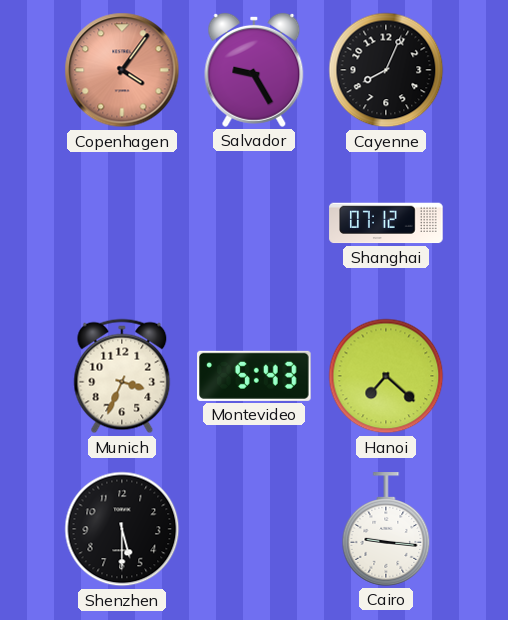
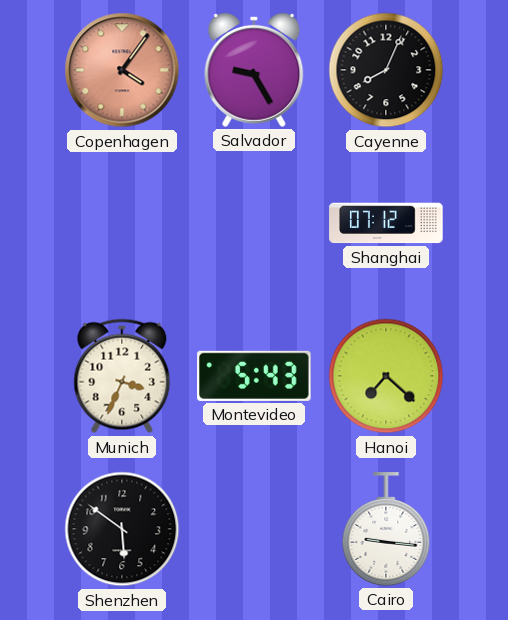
Shenzhen: 5:30 -> 5:51 (122, 529)
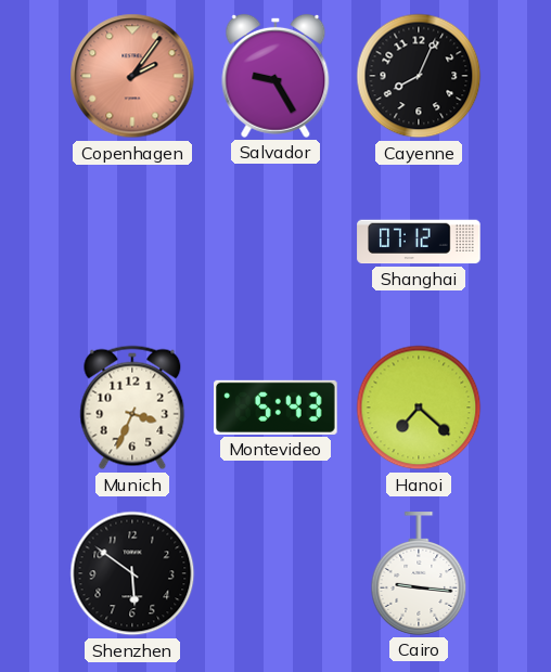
Copenhagen: 4:06 -> 2:06 (132, 76)
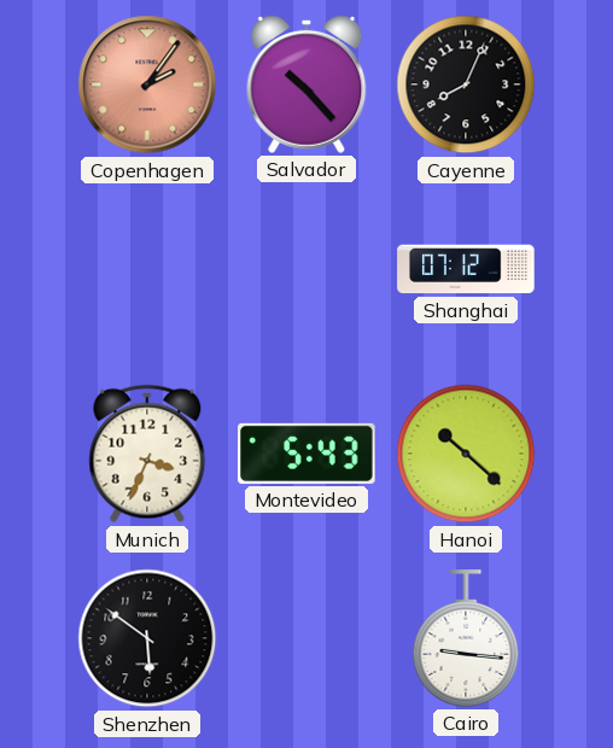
Salvador: 9:25 -> 10:23 (306, 84)
Hanoi: 7:22 -> 10:22 (466, 454)
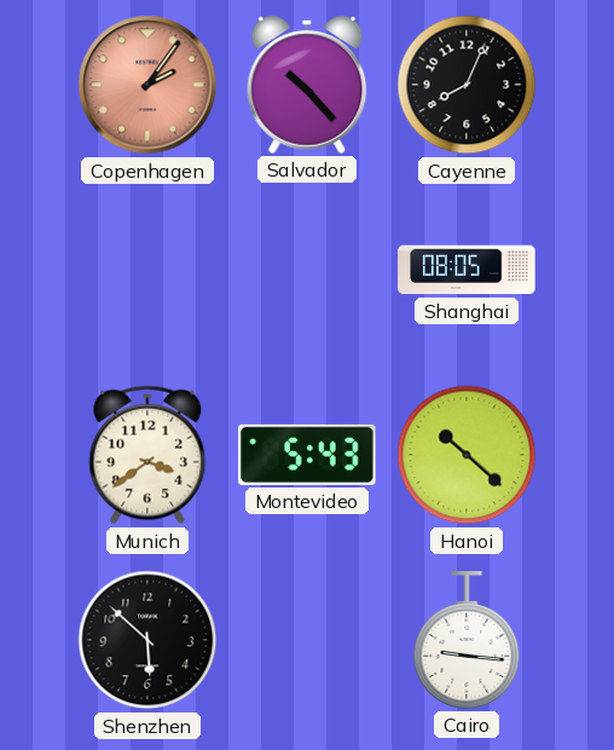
Shanghai: 07:12 -> 08:05 (467, 270)
Munich: 3:34 -> 3:39 (147, 455)
Shenzhen: 5:51 -> 5:52 (147, 640)
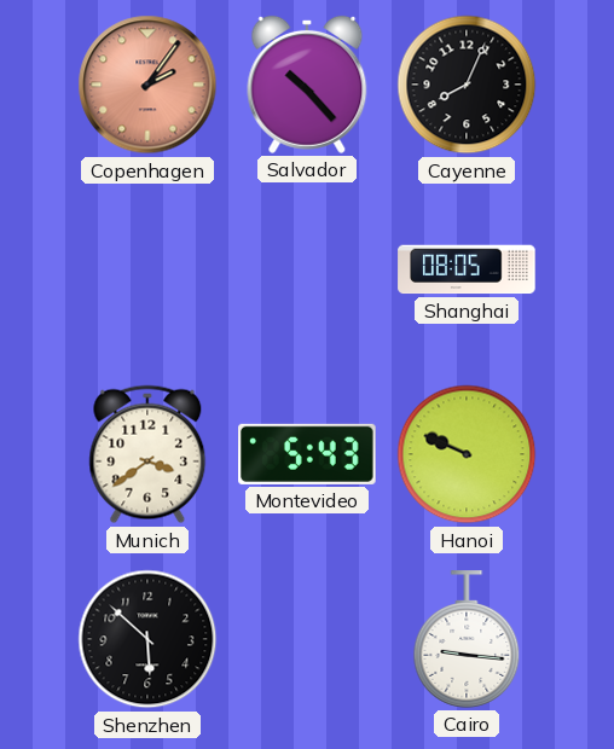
Hanoi: 10:22 -> 9:49 (467, 454)
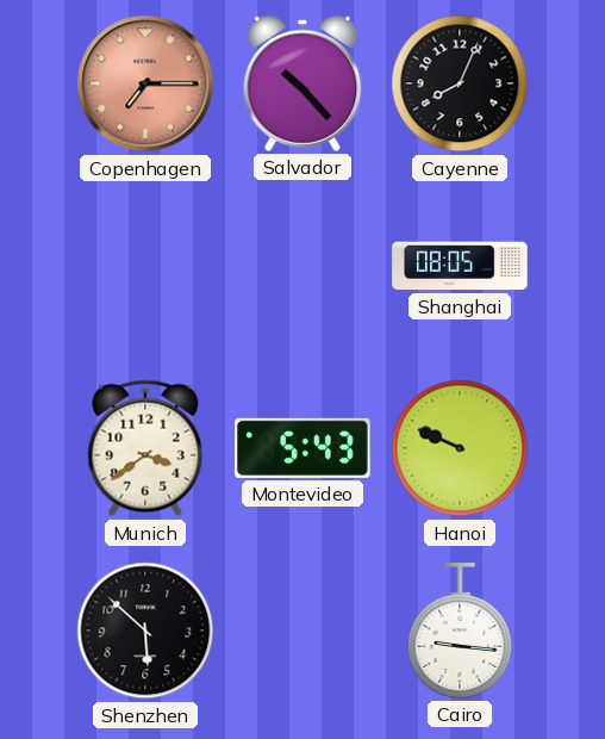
Copenhagen: 2:06 -> 7:15 (145, 83)
